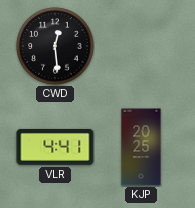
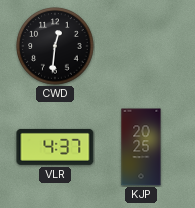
CWD: 12:29 -> 12:31 (55, 46)
VLR: 4:41 -> 4:37 (55, 147)
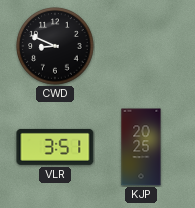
CWD: 12:31 -> 8:49 (55, 46)
VLR: 4:37 -> 3:51 (55, 147)
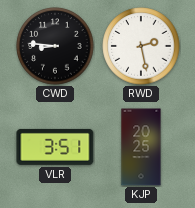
CWD: 8:49 -> 8:46 (55, 46)
RWD: none -> 2:28 (141, 46)
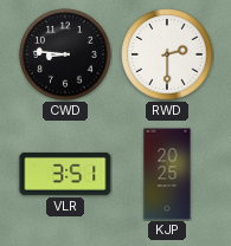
RWD: 2:28 -> 2:30 (167, 54)
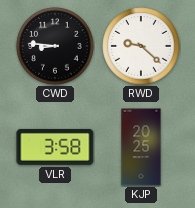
RWD: 2:30 -> 9:22 (141, 46)
VLR: 3:51 -> 3:58 (55, 147)
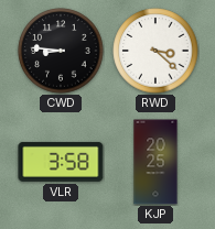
RWD: 9:22 -> 3:22 (155, 51)
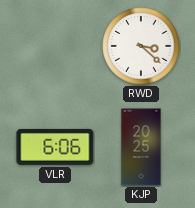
CWD: 8:46 -> none (61, 51)
VLR: 3:58 -> 6:06 (55, 147)
